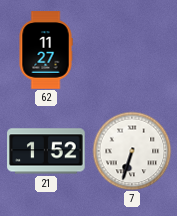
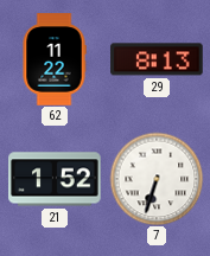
62: 11:27 -> 11:22 (55, 59)
29: none -> 8:13 (157, 59)
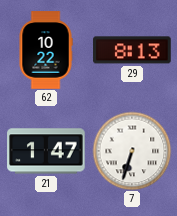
62: 11:22 -> 10:22 (46, 50)
21: 1:52 -> 1:47 (46, 151)
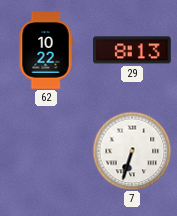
21: 1:47 -> none (46, 151)
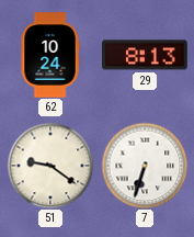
62: 10:22 -> 10:24 (50, 55)
51: none -> 9:21 (50, 166)
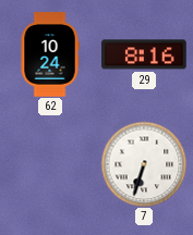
29: 8:13 -> 8:16 (144, 54)
51: 9:21 -> none (50, 166)
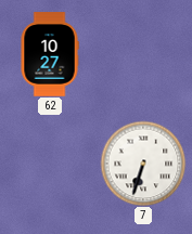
62: 10:24 -> 10:27 (50, 54)
29: 8:16 -> none (144, 54)
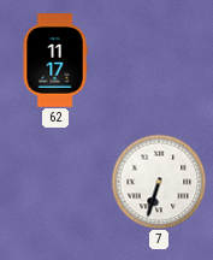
62: 10:27 -> 11:17 (55, 60)
